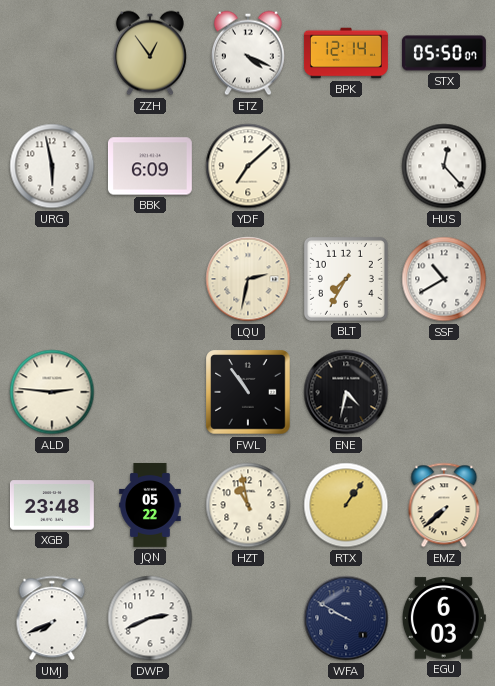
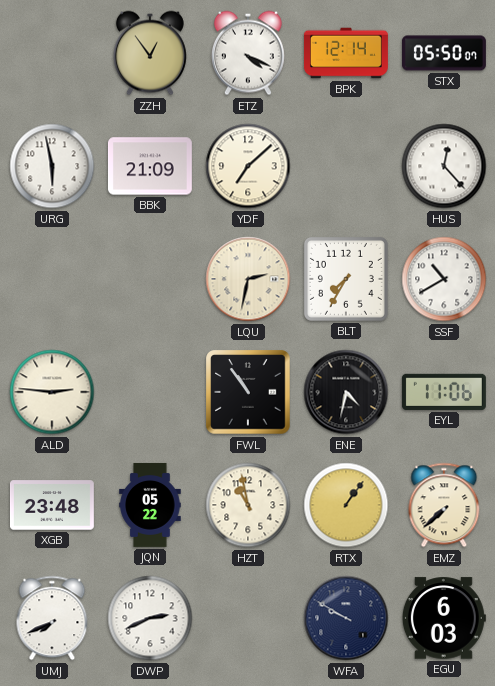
BBK: 6:09 -> 21:09 (150, 166)
EYL: none -> 11:06 (444, 392)
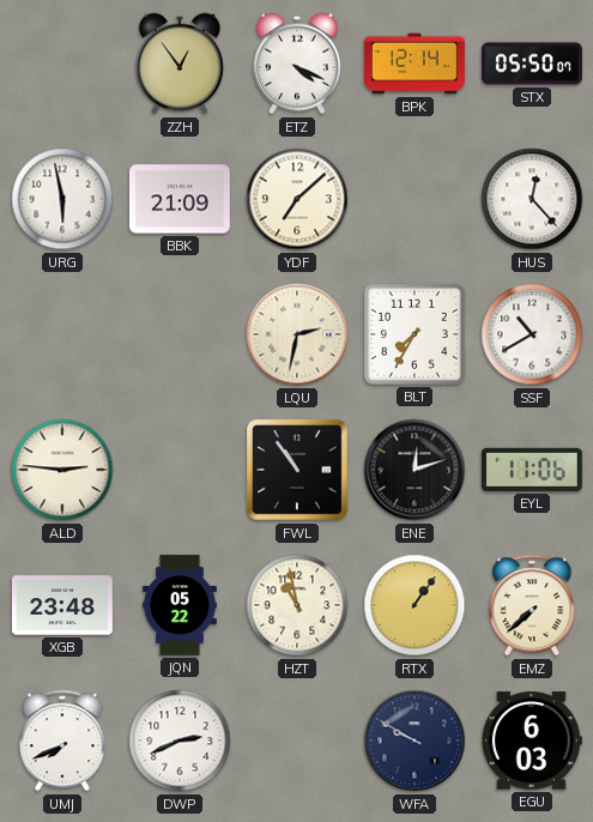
ENE: 4:32 -> 12:12 (415, 470)
